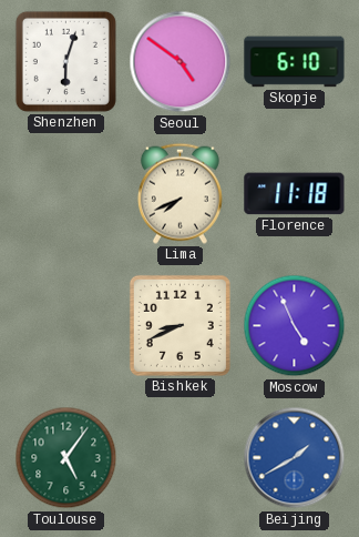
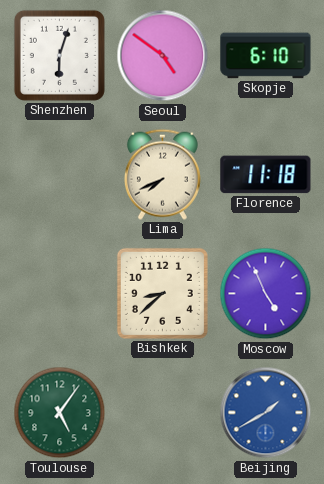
Bishkek: 8:41 -> 8:38 (162, 293)
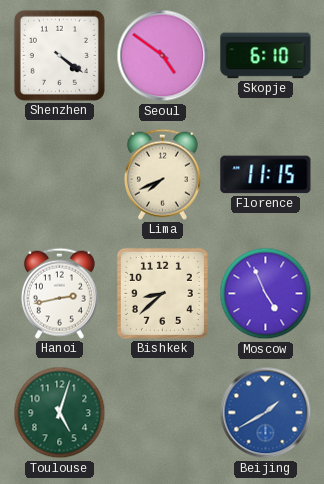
Shenzhen: 6:03 -> 4:21 (59, 55)
Florence: 11:18 -> 11:15 (266, 175)
Hanoi: none -> 2:43 (59, 293)
Toulouse: 5:06 -> 5:03 (60, 413)
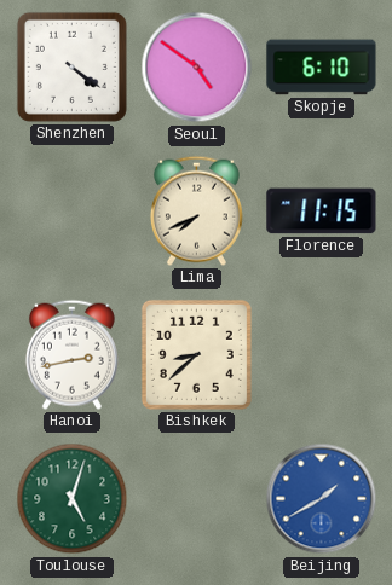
Moscow: 4:56 -> none (266, 294)
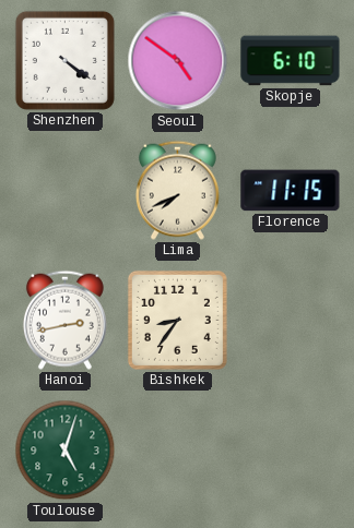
Bishkek: 8:38 -> 8:36 (177, 320)
Beijing: 1:40 -> none (322, 499)
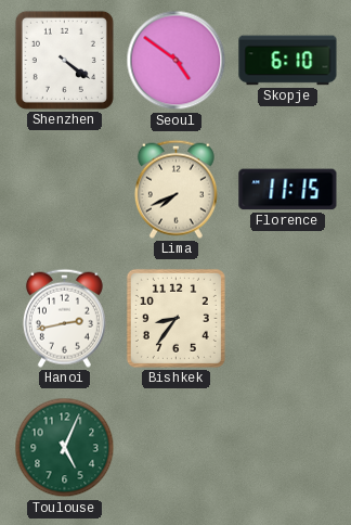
Toulouse: 5:03 -> 5:04 (65, 448)
